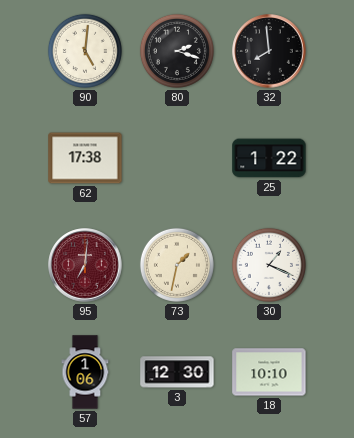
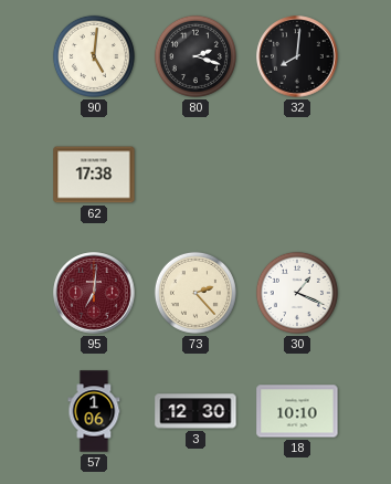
32: 7:59 -> 8:01 (297, 56)
25: 1:22 -> none (269, 158)
73: 1:32 -> 2:23 (196, 293)
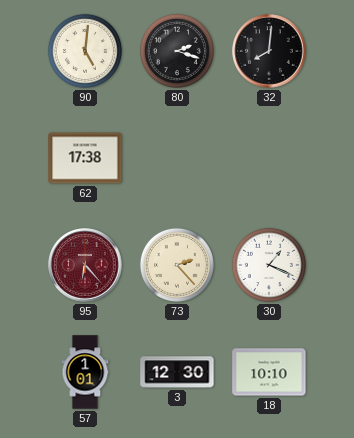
95: 7:01 -> 6:23 (85, 265)
57: 1:06 -> 1:01 (85, 372)
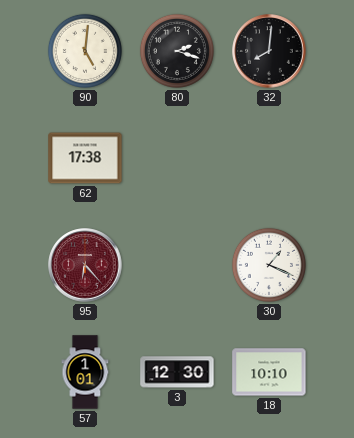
73: 2:23 -> none (177, 265)
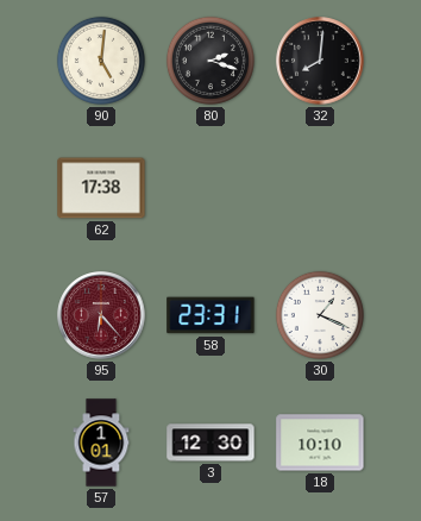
58: none -> 23:31 (211, 315)
